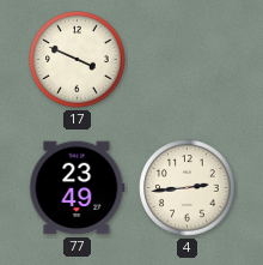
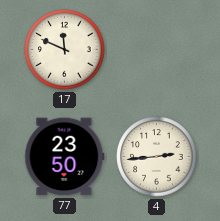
17: 3:49 -> 11:49 (65, 50)
77: 23:49 -> 23:50 (65, 157)
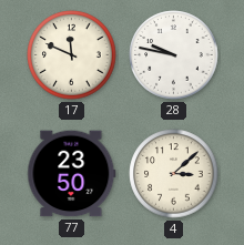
28: none -> 9:47 (174, 55)
4: 2:44 -> 3:08 (174, 174)
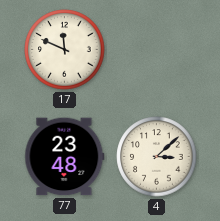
28: 9:47 -> none (174, 55)
77: 23:50 -> 23:48 (65, 157)
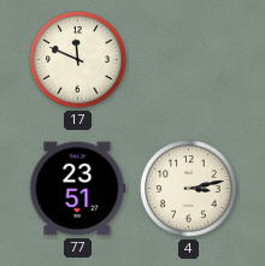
77: 23:48 -> 23:51 (78, 189)
4: 3:08 -> 3:13 (189, 189)
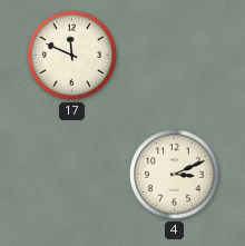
77: 23:51 -> none (78, 189)
4: 3:13 -> 3:11 (175, 175)
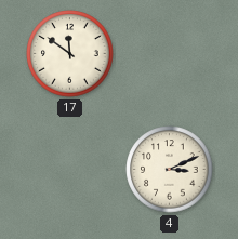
17: 11:49 -> 11:51 (70, 54)
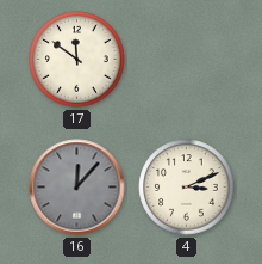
16: none -> 12:07 (77, 188)
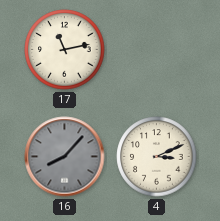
17: 11:51 -> 11:13 (65, 50)
16: 12:07 -> 8:07 (65, 157)
